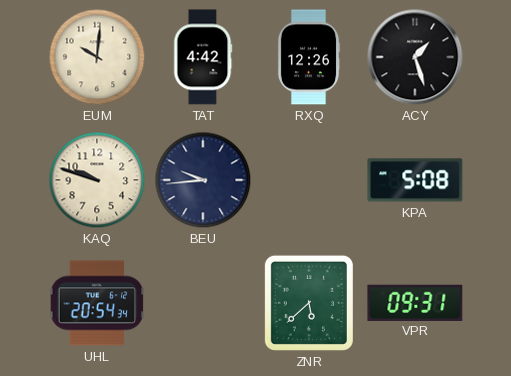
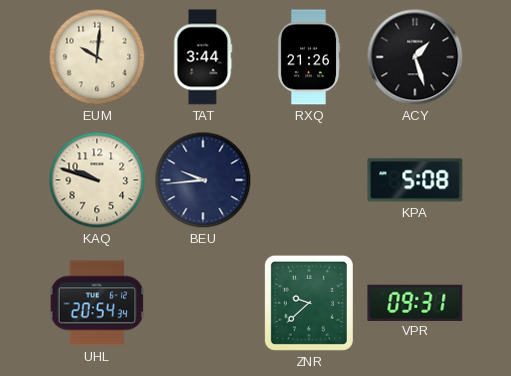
TAT: 4:42 -> 3:44 (203, 57)
RXQ: 12:26 -> 21:26 (309, 57)
ZNR: 5:38 -> 9:38 (309, 303)
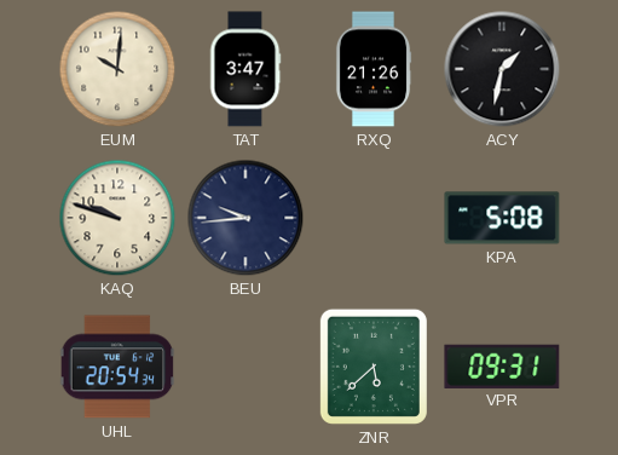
TAT: 3:44 -> 3:47 (246, 69)
ACY: 1:27 -> 1:32 (502, 69)
ZNR: 9:38 -> 5:38 (374, 367)
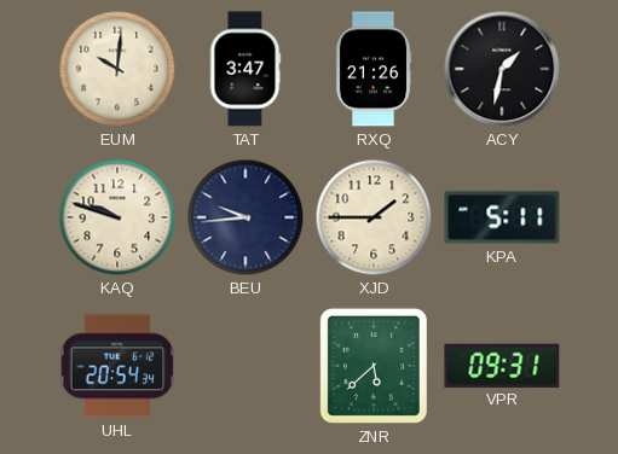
XJD: none -> 1:45 (374, 217)
KPA: 5:08 -> 5:11 (502, 217)
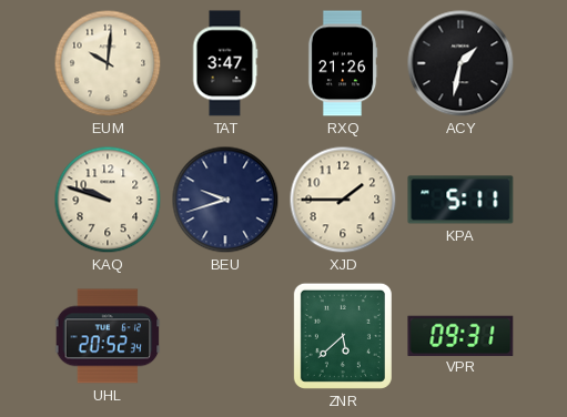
BEU: 9:44 -> 9:42 (225, 200)
UHL: 20:54 -> 20:52 (108, 336)
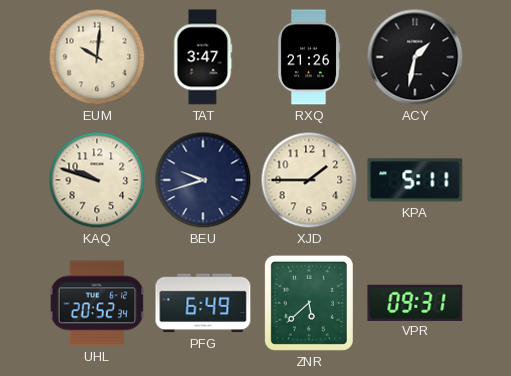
PFG: none -> 6:49 (203, 303)
